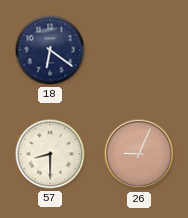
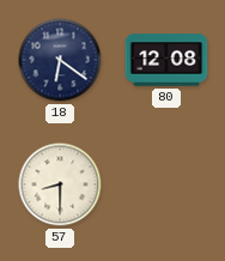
80: none -> 12:08 (166, 60)
26: 9:04 -> none (139, 154)
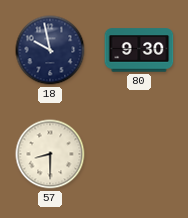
18: 6:21 -> 9:58 (50, 50)
80: 12:08 -> 9:30 (139, 50)
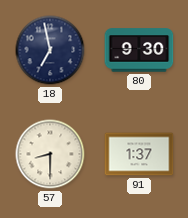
18: 9:58 -> 6:58 (50, 50)
91: none -> 1:37 (139, 154)
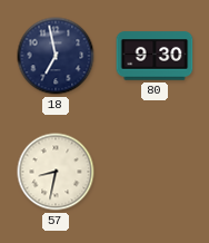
57: 8:30 -> 8:32 (56, 172)
91: 1:37 -> none (139, 154)
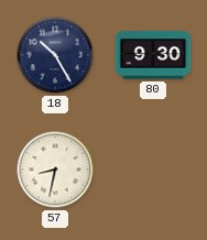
18: 6:58 -> 10:25 (55, 55)
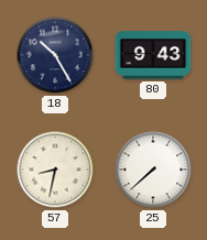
80: 9:30 -> 9:43 (153, 55)
25: none -> 7:38 (153, 170)
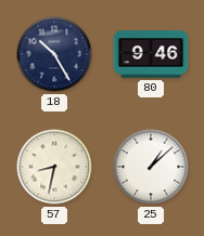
80: 9:43 -> 9:46 (151, 54)
25: 7:38 -> 1:08 (151, 167)
